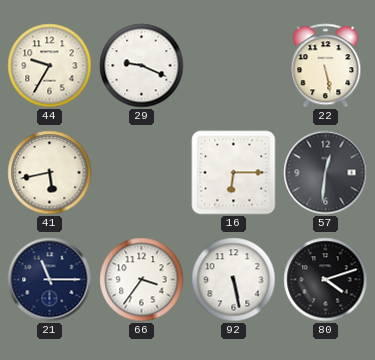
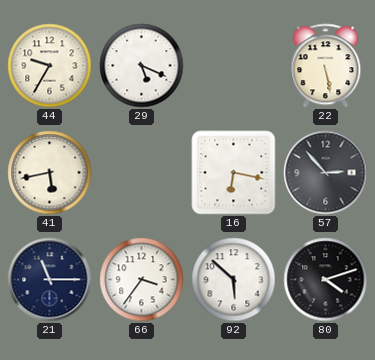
29: 9:19 -> 5:19 (142, 66)
16: 6:15 -> 6:17 (234, 173)
57: 12:31 -> 2:53 (326, 173)
92: 5:28 -> 5:52 (234, 280)
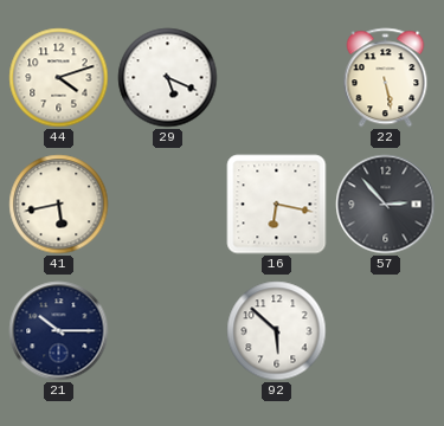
44: 9:35 -> 4:12 (59, 78)
21: 11:15 -> 10:15 (59, 331)
66: 3:36 -> none (142, 280)
80: 4:12 -> none (326, 280)
